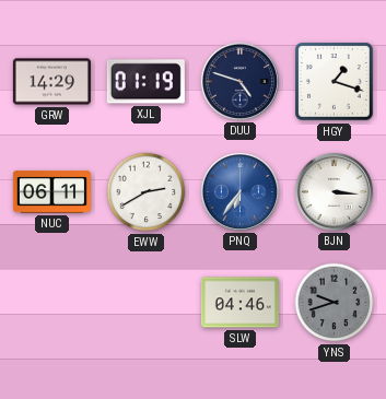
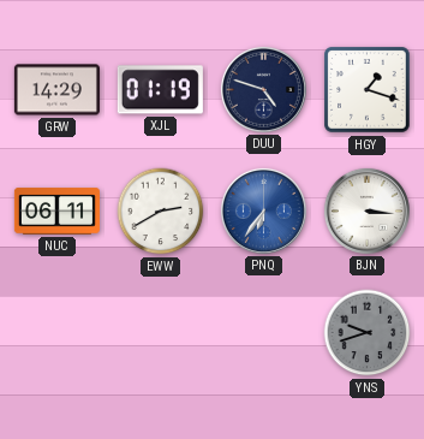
SLW: 04:46 -> none (239, 303)
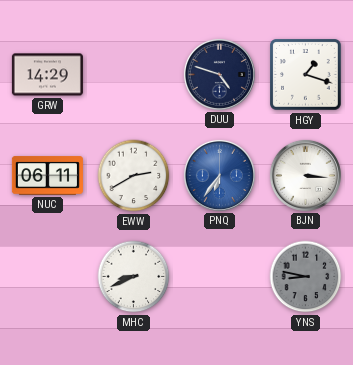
XJL: 01:19 -> none (160, 90)
MHC: none -> 8:41 (134, 277)
YNS: 9:42 -> 8:47 (306, 277)
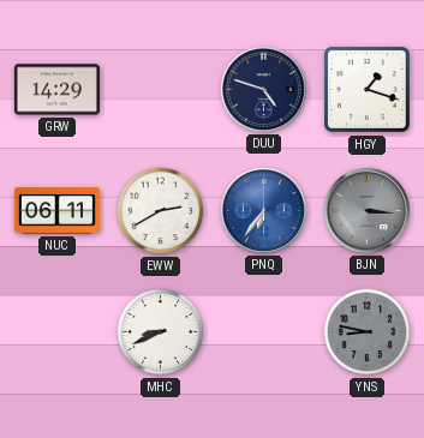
BJN dial: white -> grey (366, 210)
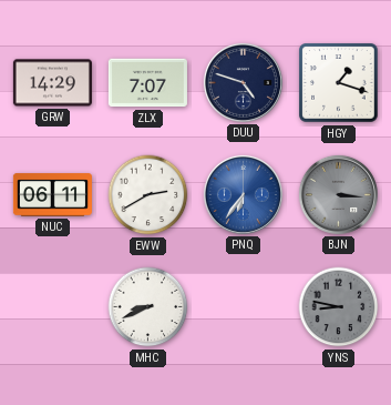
ZLX: none -> 7:07 (147, 83)
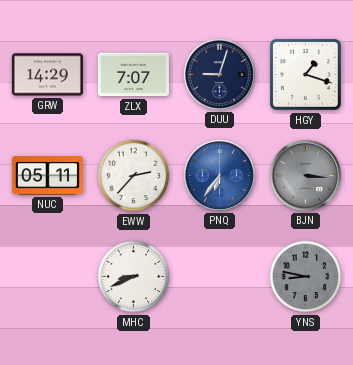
DUU: 4:48 -> 9:03 (219, 74)
NUC: 06:11 -> 05:11 (47, 176)
EWW: 2:40 -> 2:37 (134, 176)
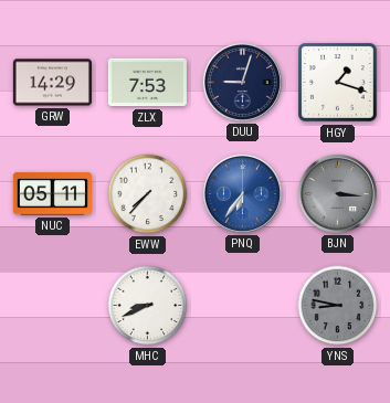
ZLX: 7:07 -> 7:53 (147, 83)
EWW: 2:37 -> 7:37 (148, 194)
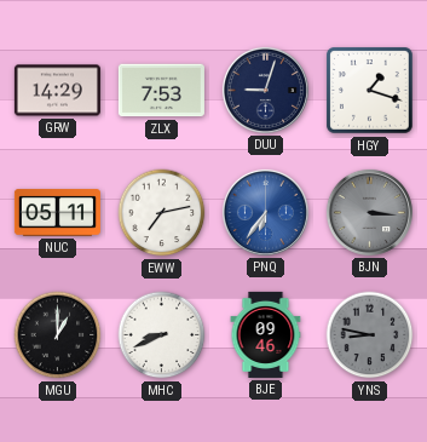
EWW: 7:37 -> 7:13 (162, 213)
MGU: none -> 1:00 (58, 335)
BJE: none -> 09:46 (266, 334)
